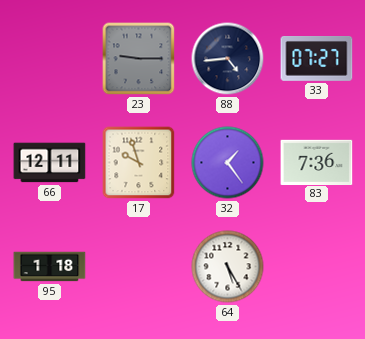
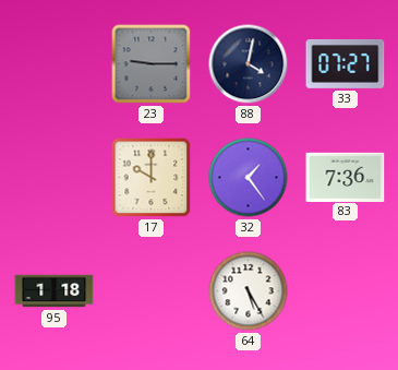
88: 4:44 -> 4:02 (249, 64)
66: 12:11 -> none (50, 163)
17: 9:57 -> 10:00 (152, 178)
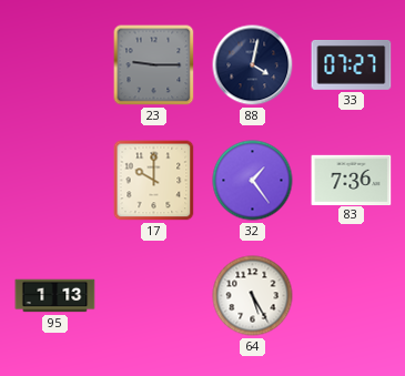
95: 1:18 -> 1:13 (55, 296)
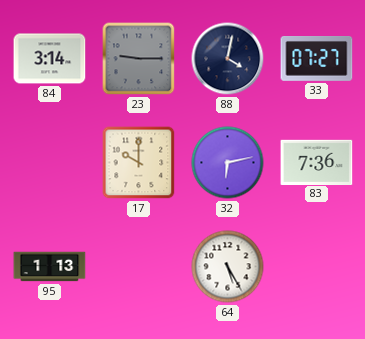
84: none -> 3:14 (50, 59)
32: 1:24 -> 6:13 (228, 163)
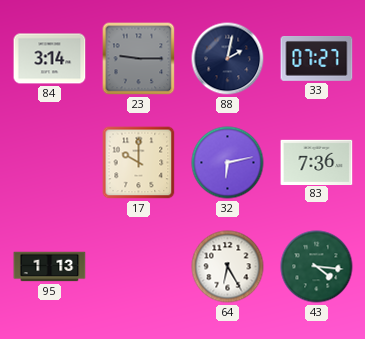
88: 4:02 -> 2:02 (228, 59)
64: 5:25 -> 6:25 (228, 267)
43: none -> 4:16 (317, 267)
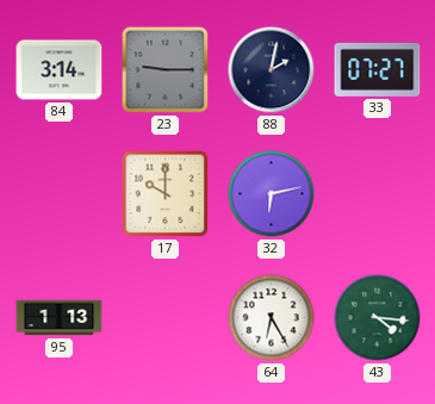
83: 7:36 -> none (317, 162)
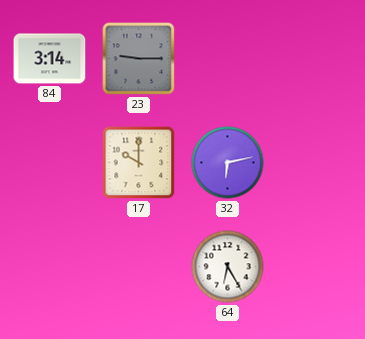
88: 2:02 -> none (272, 70)
33: 07:27 -> none (378, 70)
95: 1:13 -> none (60, 318)
43: 4:16 -> none (378, 318)
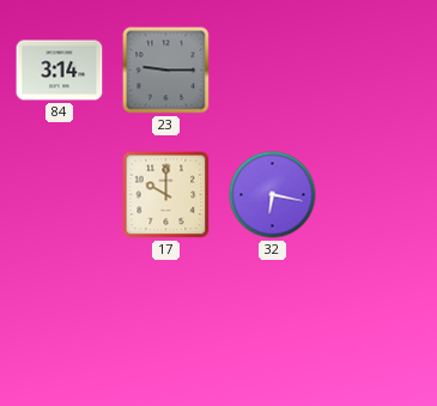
32: 6:13 -> 6:17 (273, 195)
64: 6:25 -> none (228, 267)
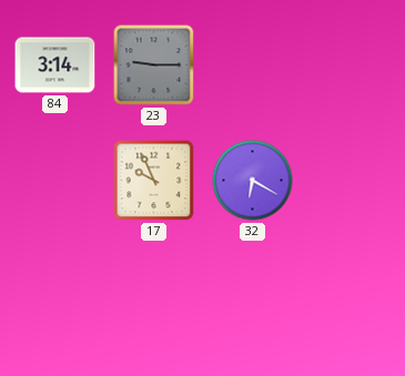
17: 10:00 -> 9:56 (154, 181)
32: 6:17 -> 6:20 (253, 181)
